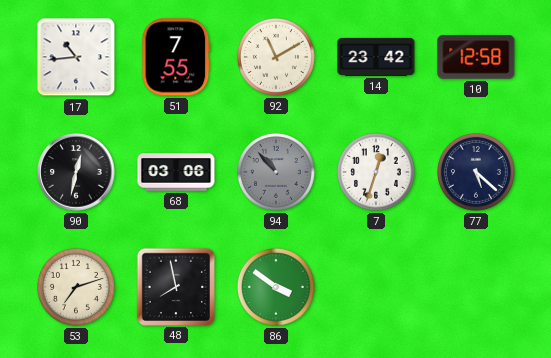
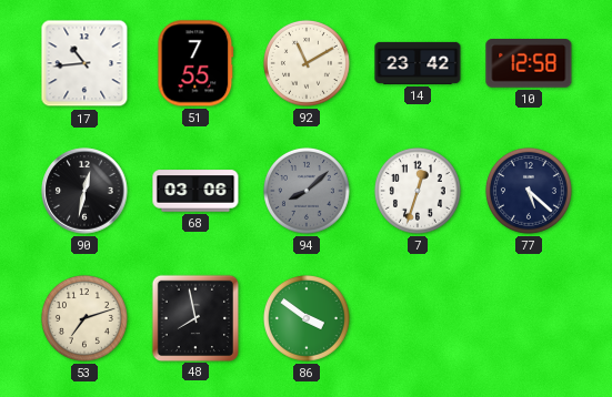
94: 10:53 -> 8:08 (307, 191)
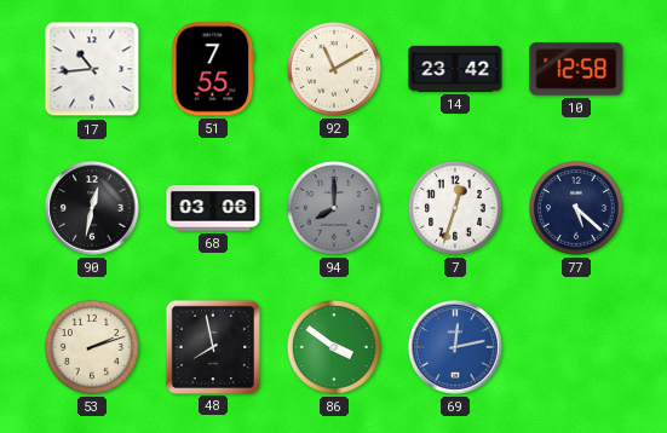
94: 8:08 -> 8:00 (334, 208)
53: 7:12 -> 2:12 (92, 347)
69: none -> 12:13 (455, 347)
